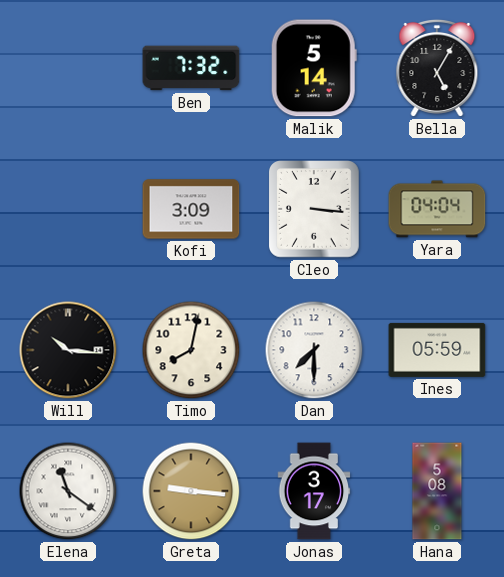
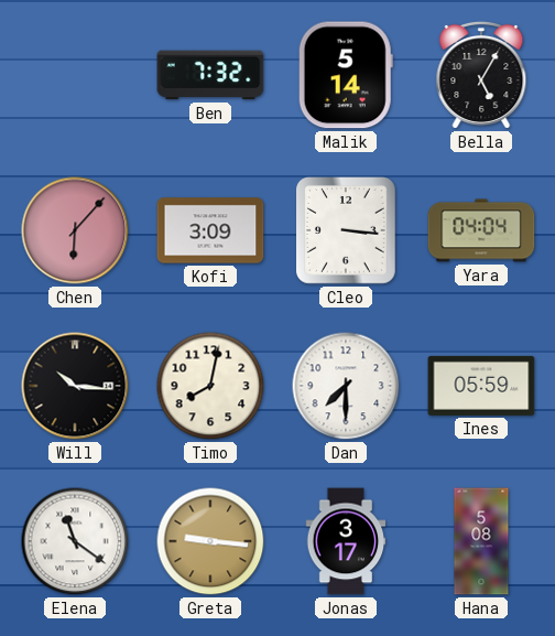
Chen: none -> 6:07 (75, 230)
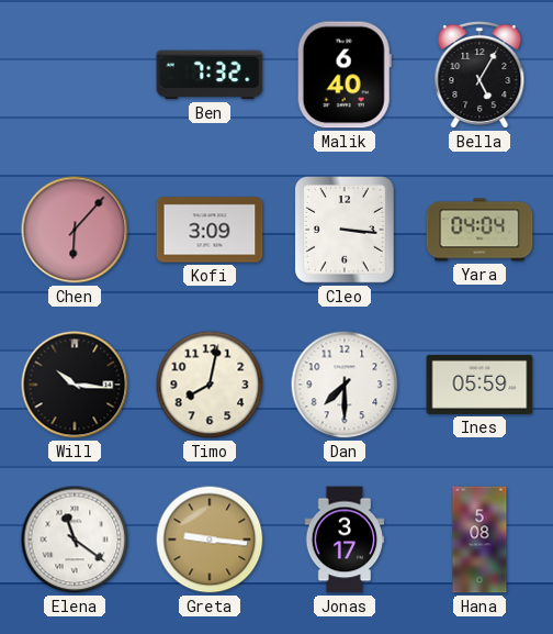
Malik: 5:14 -> 6:40 (345, 75)
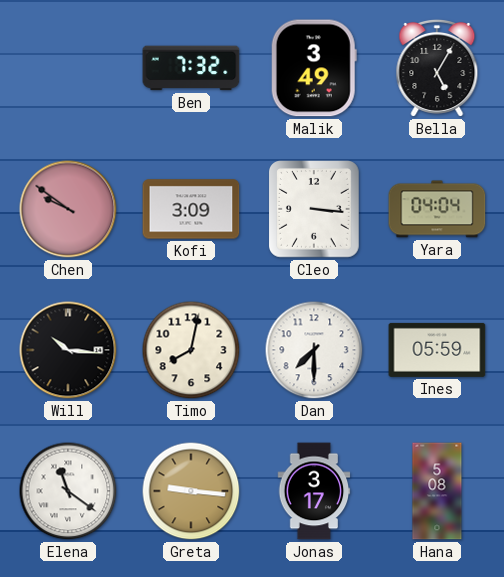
Malik: 6:40 -> 3:49 (314, 68)
Chen: 6:07 -> 9:51 (68, 209)
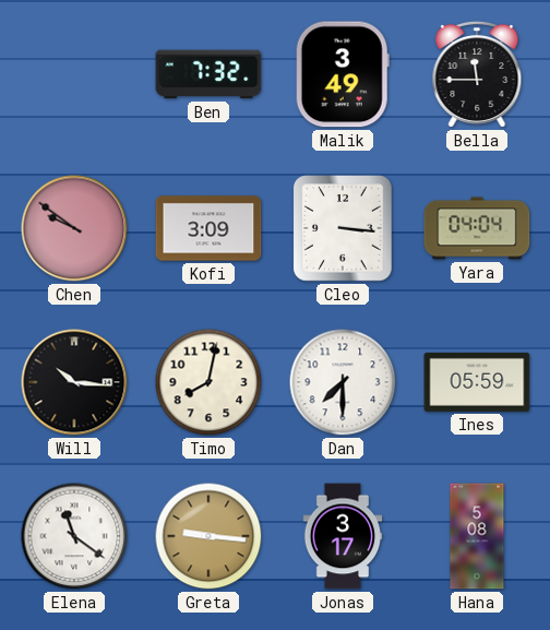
Bella: 5:05 -> 11:45 (477, 74)
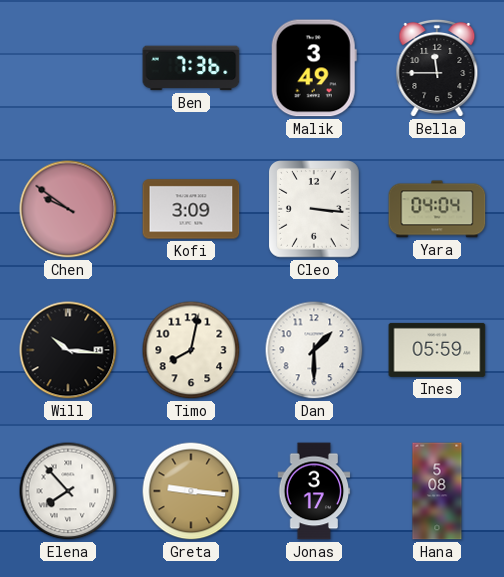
Ben: 7:32 -> 7:36 (191, 68)
Dan: 7:30 -> 1:30 (314, 350)
Elena: 11:21 -> 7:53 (68, 491)
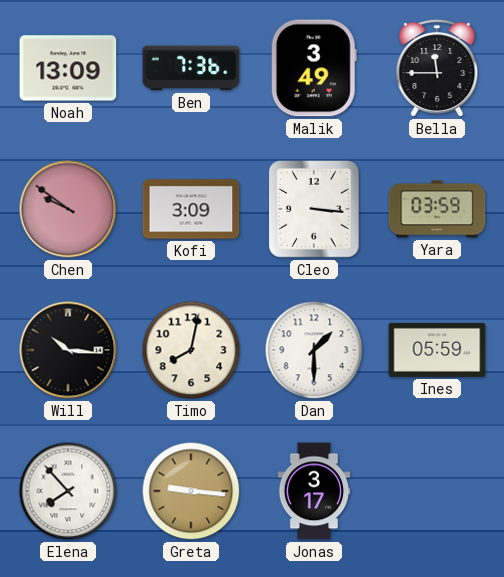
Noah: none -> 13:09 (68, 68)
Yara: 04:04 -> 03:59 (437, 209)
Hana: 5:08 -> none (437, 491)
